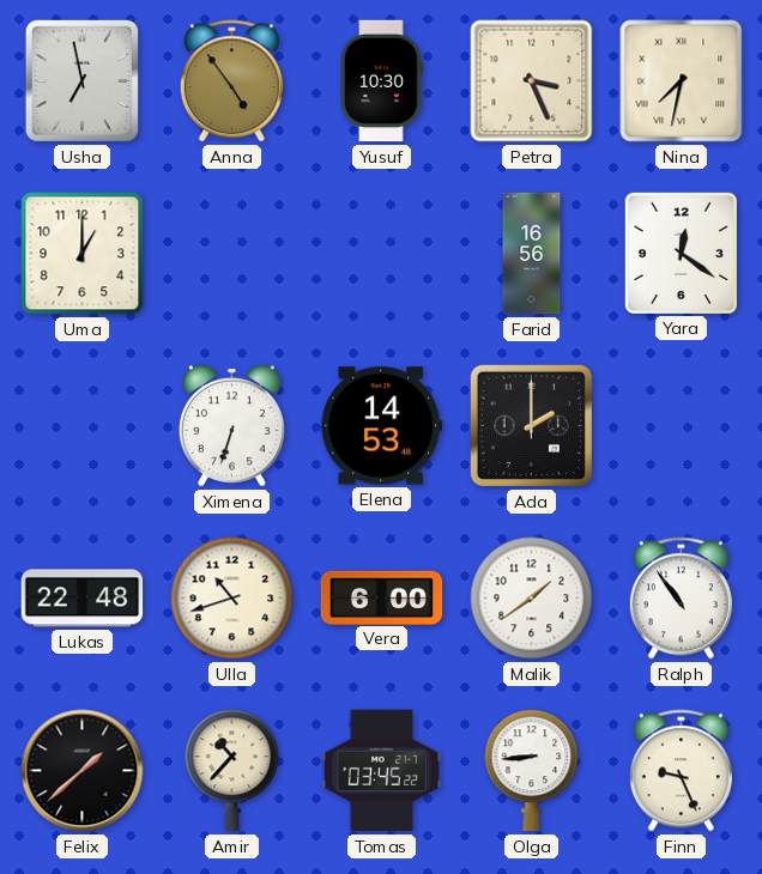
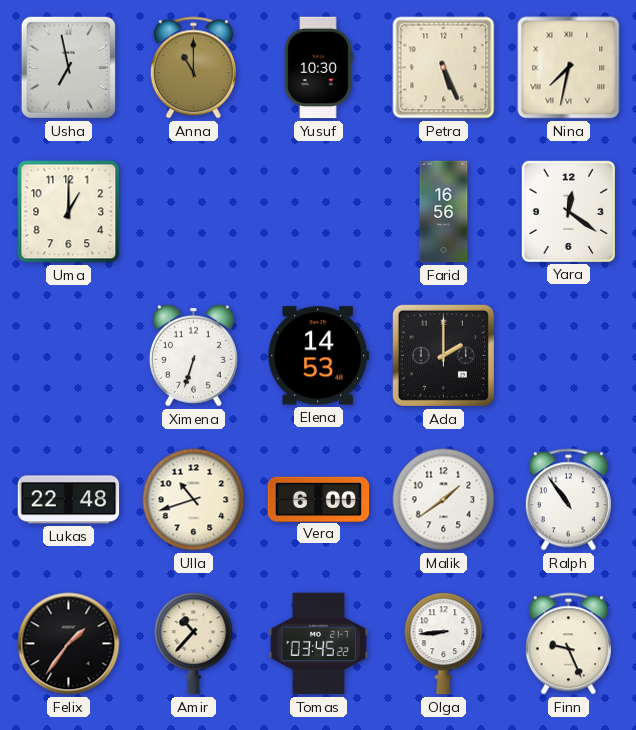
Anna: 4:54 -> 11:00 (193, 68)
Petra: 3:26 -> 5:26 (444, 68)
Felix: 1:38 -> 1:36 (69, 644)
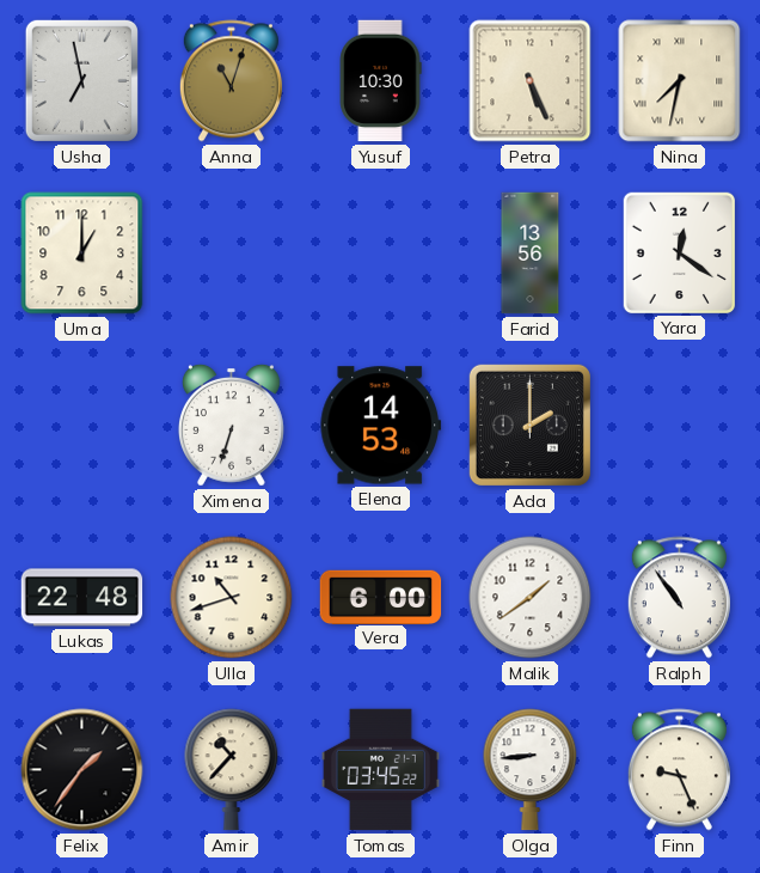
Anna: 11:00 -> 11:03 (231, 81)
Farid: 16:56 -> 13:56 (531, 254)
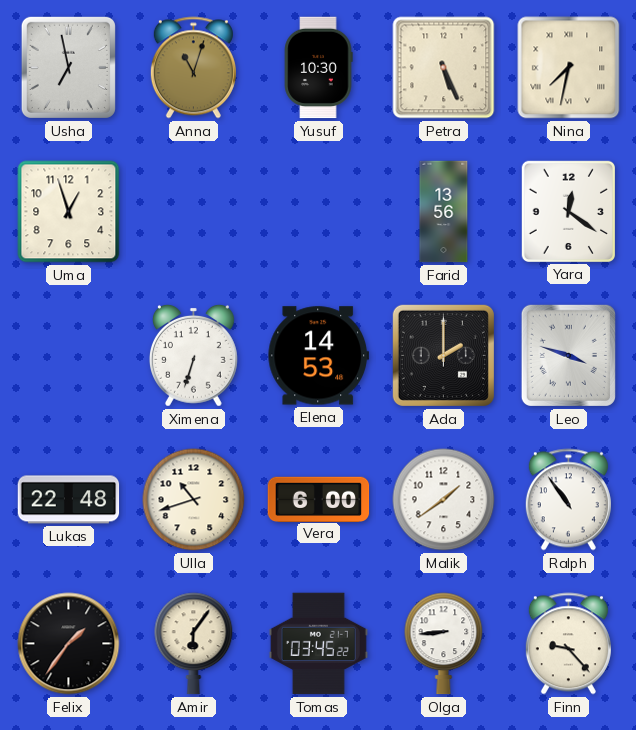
Uma: 1:00 -> 12:57 (69, 212)
Leo: none -> 3:48 (568, 355)
Amir: 10:37 -> 6:06 (194, 644)
Finn: 9:26 -> 9:23 (568, 644)
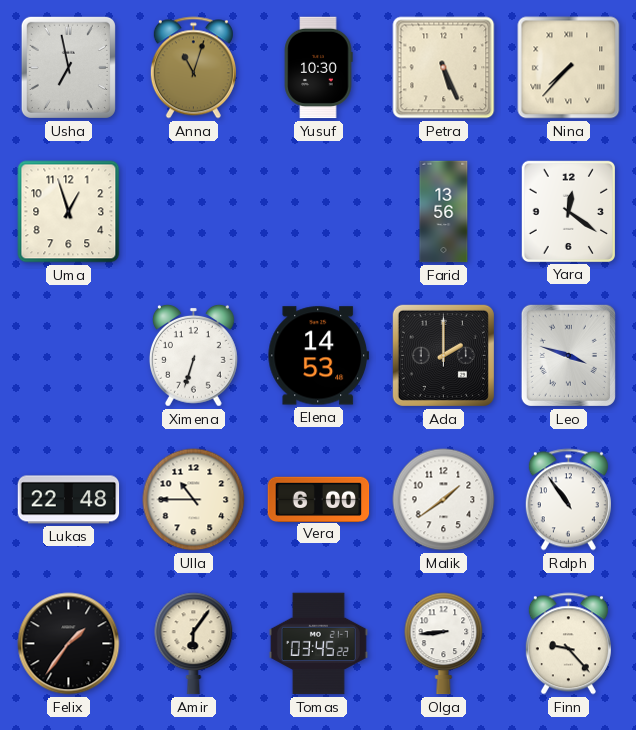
Nina: 7:32 -> 7:37 (569, 68)
Ulla: 10:42 -> 10:45 (194, 500)
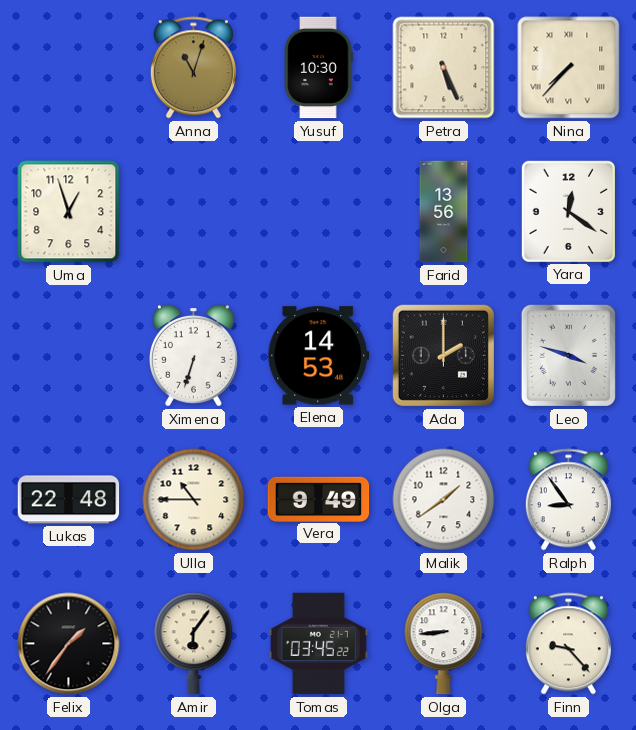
Usha: 6:58 -> none (68, 67)
Vera: 6:00 -> 9:49 (319, 499)
Ralph: 10:54 -> 8:54 (568, 500)
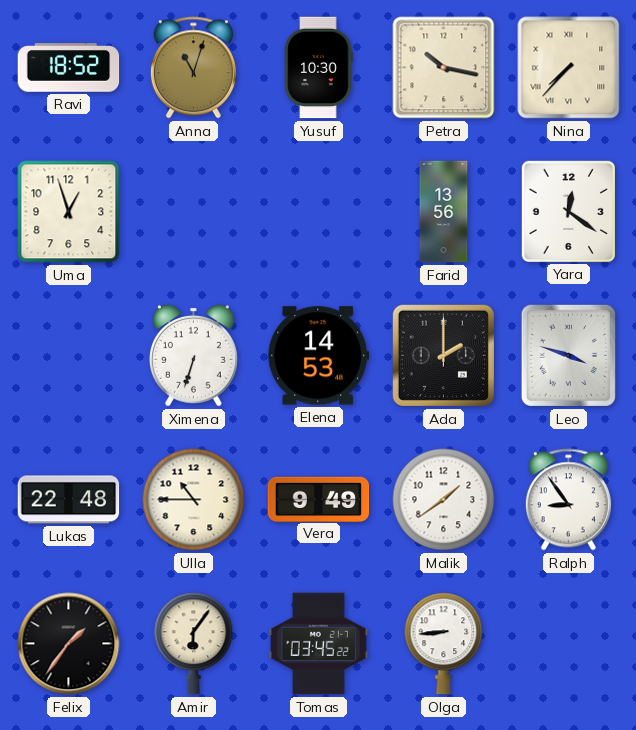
Ravi: none -> 18:52 (69, 68)
Petra: 5:26 -> 10:17 (444, 68)
Finn: 9:23 -> none (568, 644)
